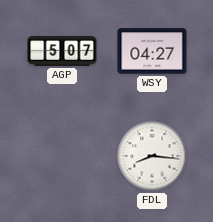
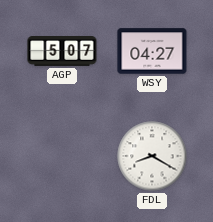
FDL: 8:16 -> 8:20 (152, 156)
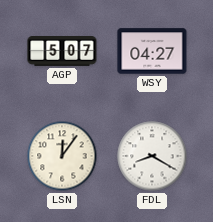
LSN: none -> 12:06 (62, 156)
